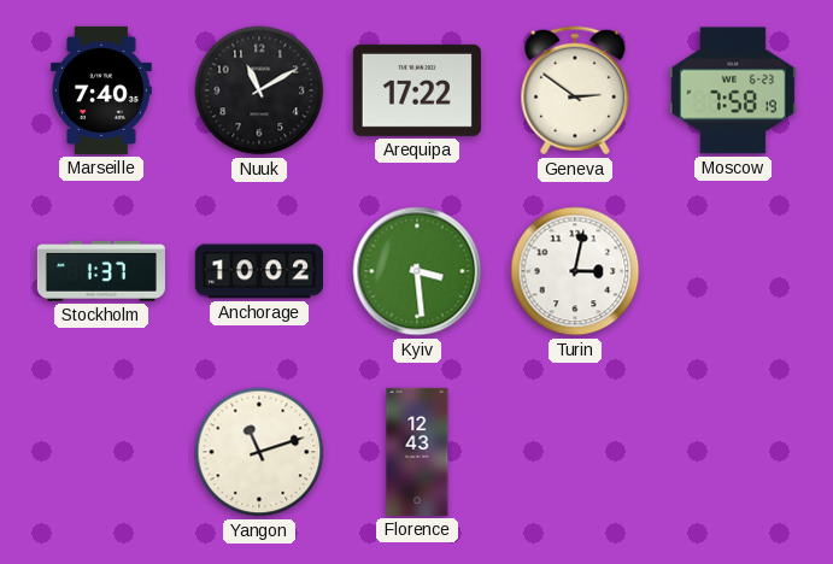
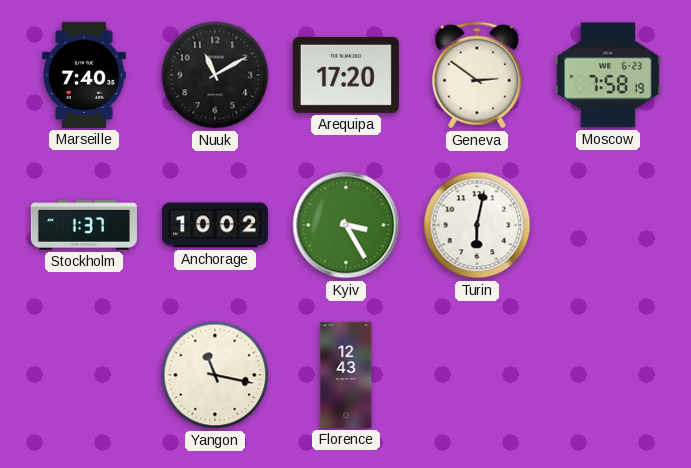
Arequipa: 17:22 -> 17:20 (346, 75)
Kyiv: 3:29 -> 3:25 (346, 225)
Turin: 3:02 -> 6:02 (477, 225)
Yangon: 11:12 -> 11:17 (215, 375)
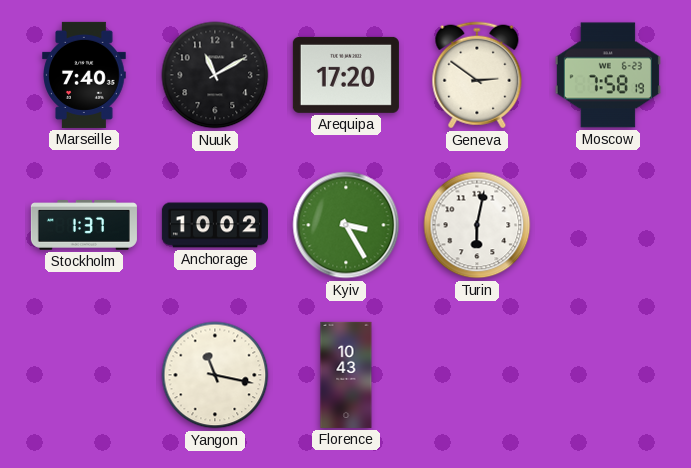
Florence: 12:43 -> 10:43 (346, 375)
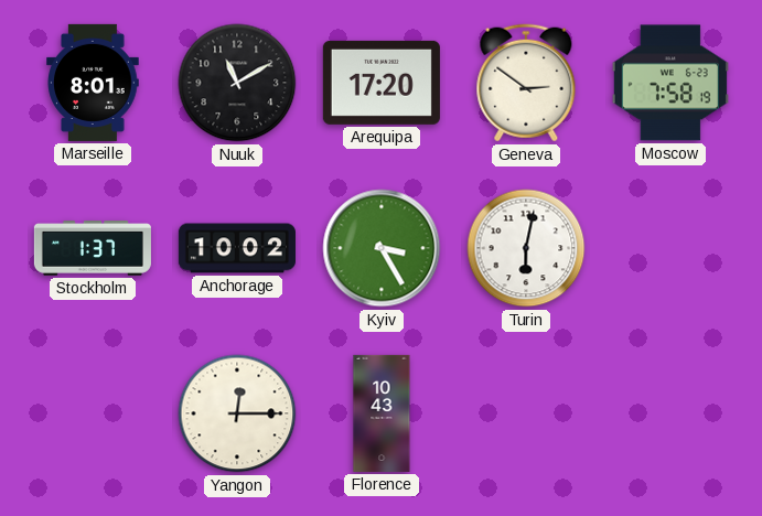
Marseille: 7:40 -> 8:01 (93, 83)
Yangon: 11:17 -> 12:15 (237, 413)
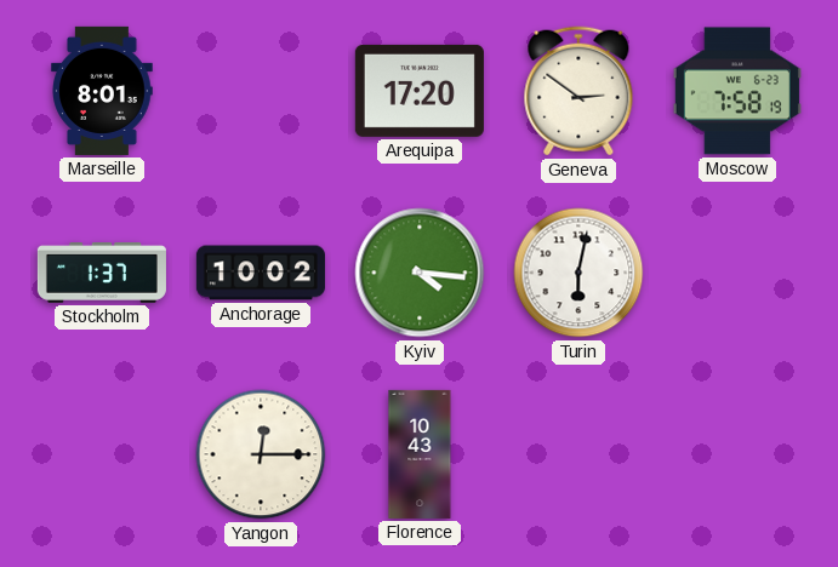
Nuuk: 11:10 -> none (237, 83)
Kyiv: 3:25 -> 4:16 (420, 273)
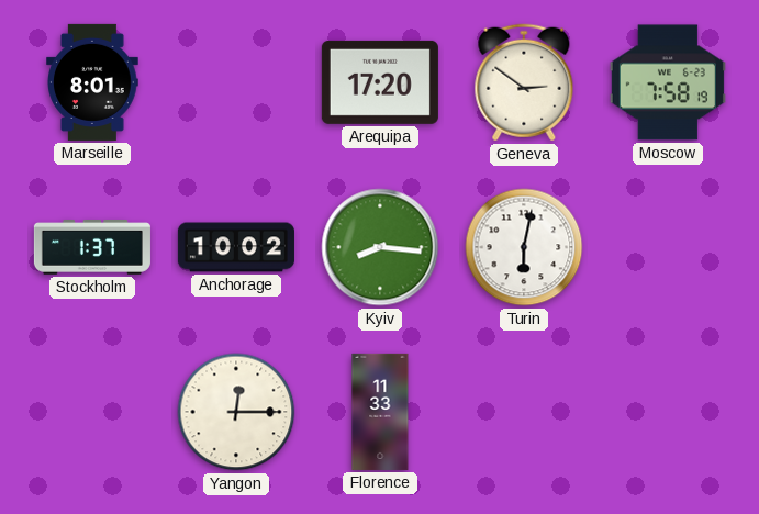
Kyiv: 4:16 -> 8:16 (380, 247)
Florence: 10:43 -> 11:33 (380, 412)
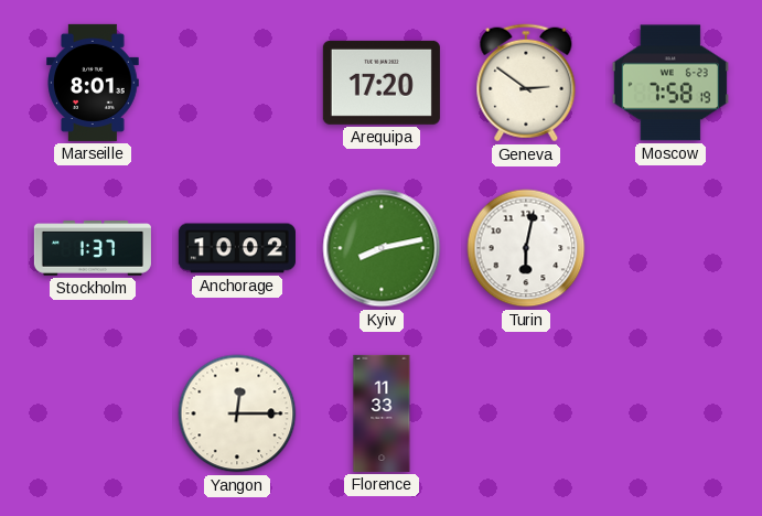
Kyiv: 8:16 -> 8:13 (382, 248)
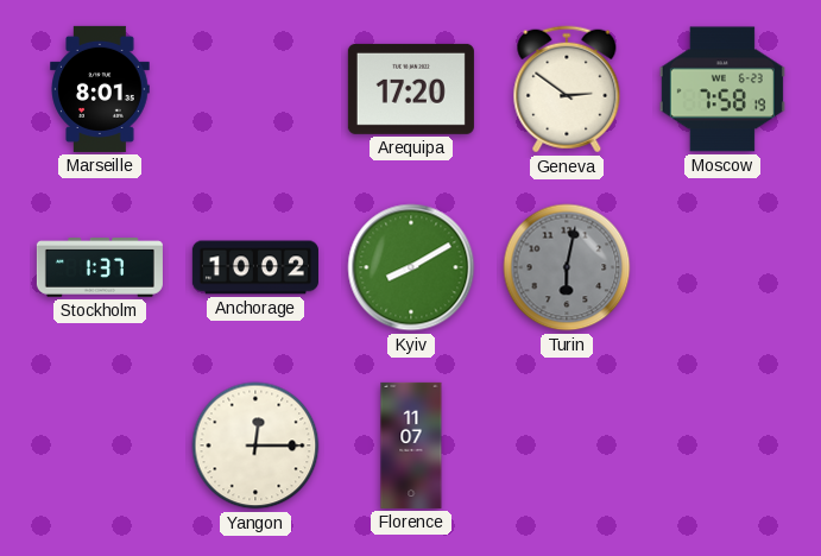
Kyiv: 8:13 -> 8:10 (411, 267)
Turin dial: white -> grey (567, 267)
Florence: 11:33 -> 11:07 (411, 446)
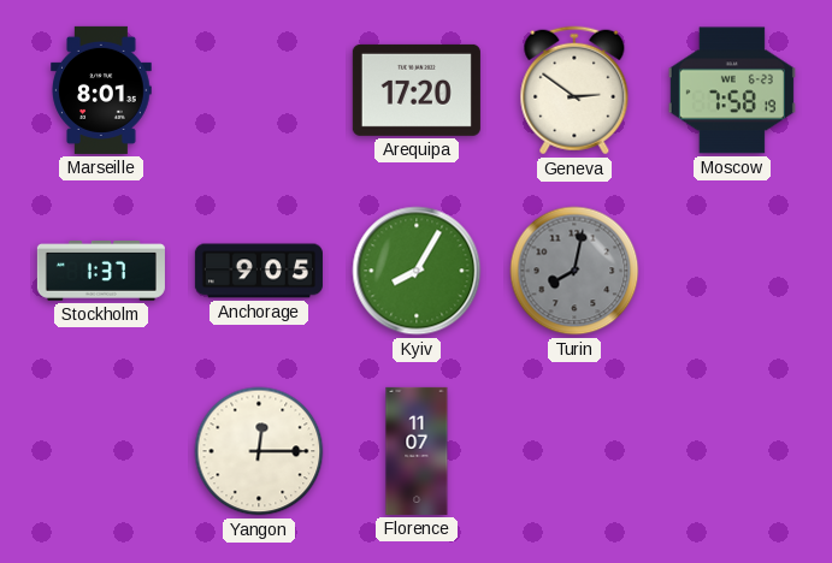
Anchorage: 10:02 -> 9:05 (259, 271)
Kyiv: 8:10 -> 8:05 (417, 271)
Turin: 6:02 -> 8:02 (574, 271)
